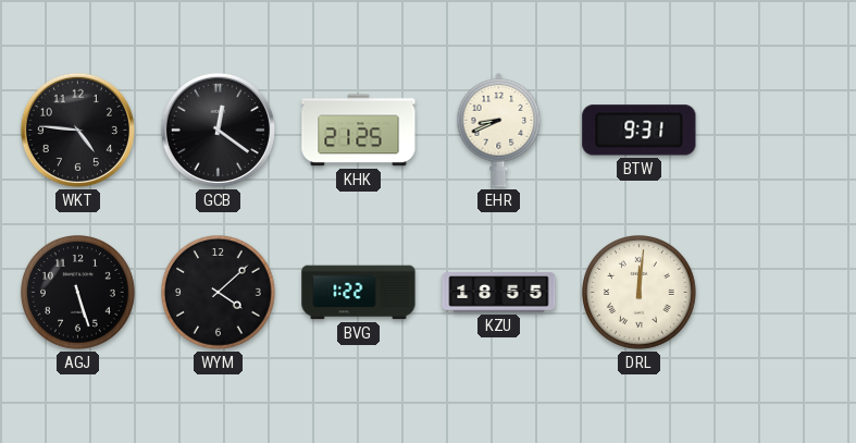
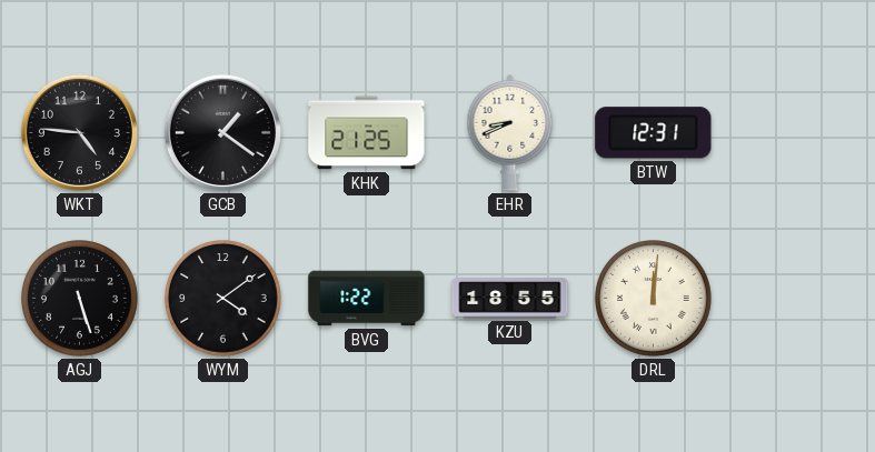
GCB: 12:21 -> 1:21 (222, 132)
BTW: 9:31 -> 12:31 (654, 133)
WYM: 4:08 -> 4:09 (223, 299)
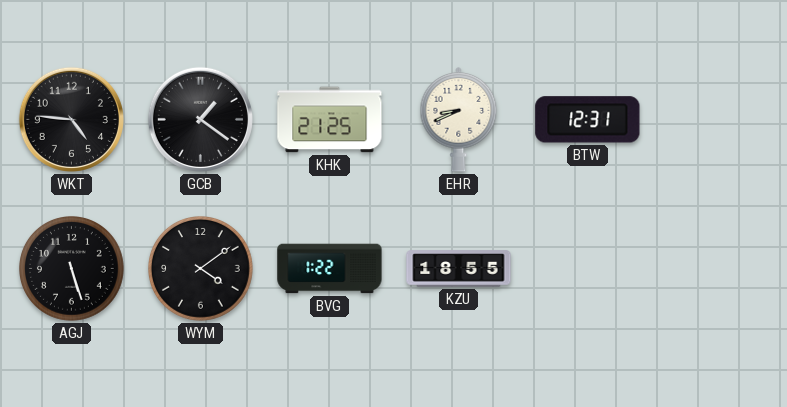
DRL: 12:01 -> none (654, 299)
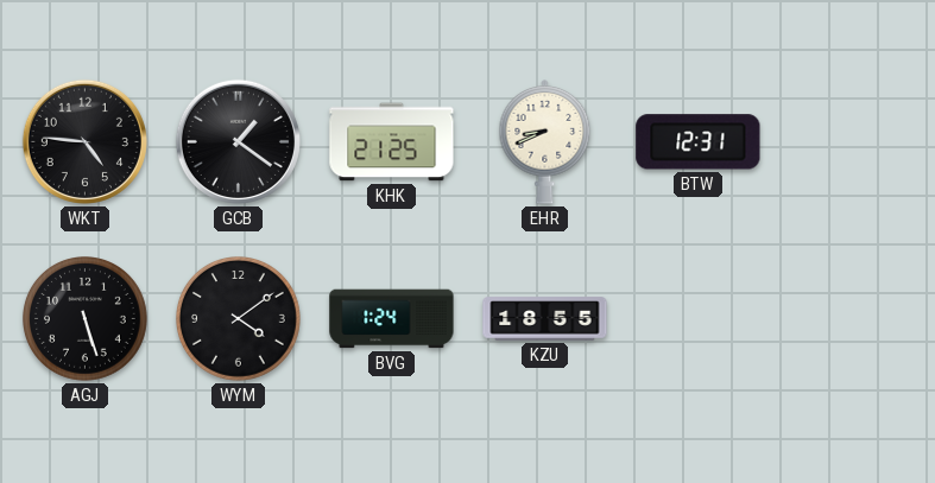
BVG: 1:22 -> 1:24 (392, 319)
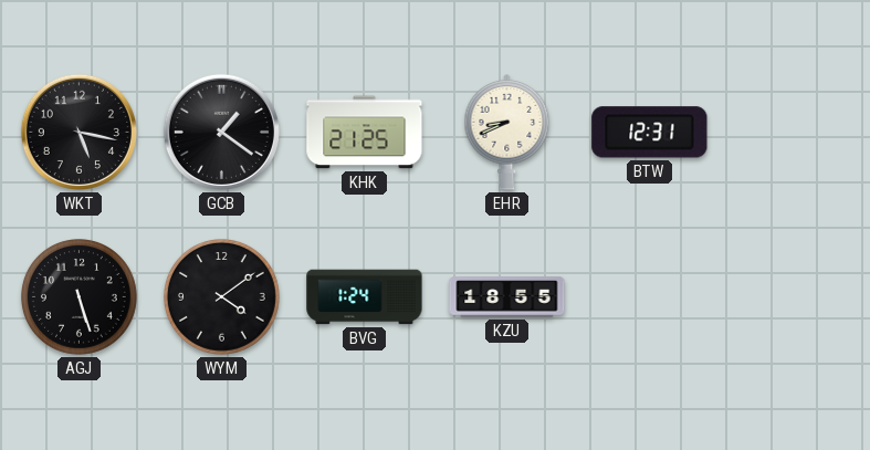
WKT: 4:46 -> 5:17 (78, 132)
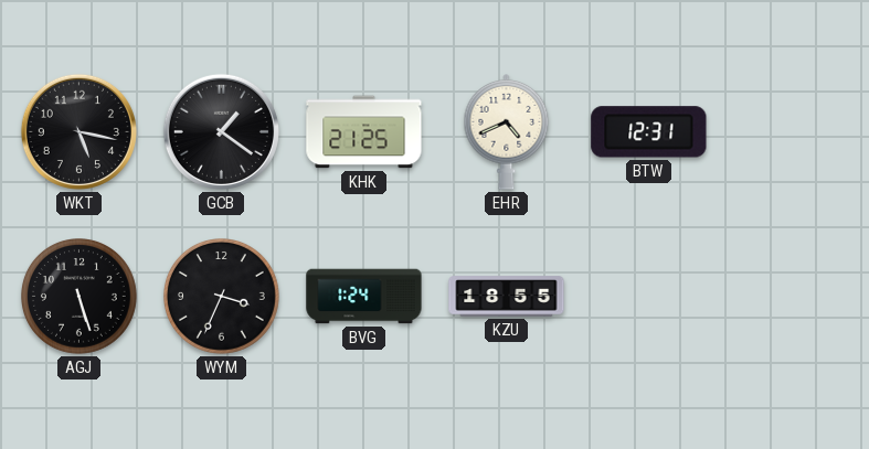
EHR: 8:41 -> 4:41 (507, 132)
WYM: 4:09 -> 3:34 (222, 297)
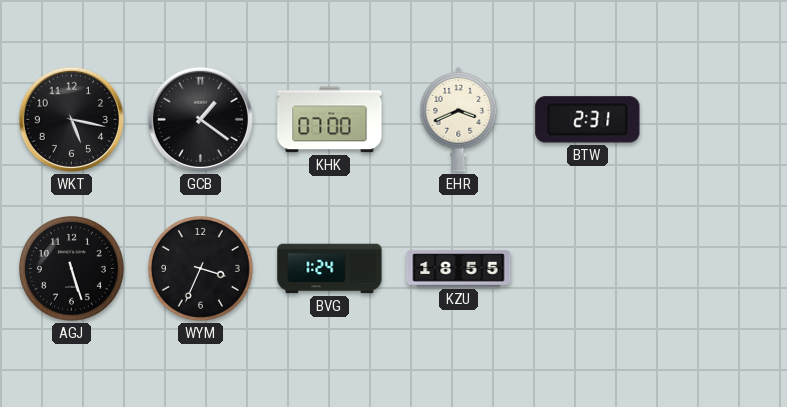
KHK: 21:25 -> 07:00 (330, 120)
EHR: 4:41 -> 3:41 (459, 120)
BTW: 12:31 -> 2:31 (588, 120)
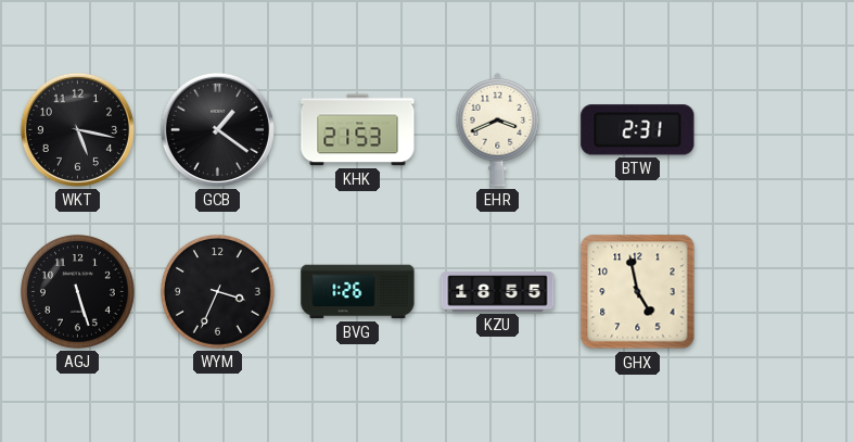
KHK: 07:00 -> 21:53 (358, 130)
BVG: 1:24 -> 1:26 (358, 292)
GHX: none -> 4:58 (638, 292)
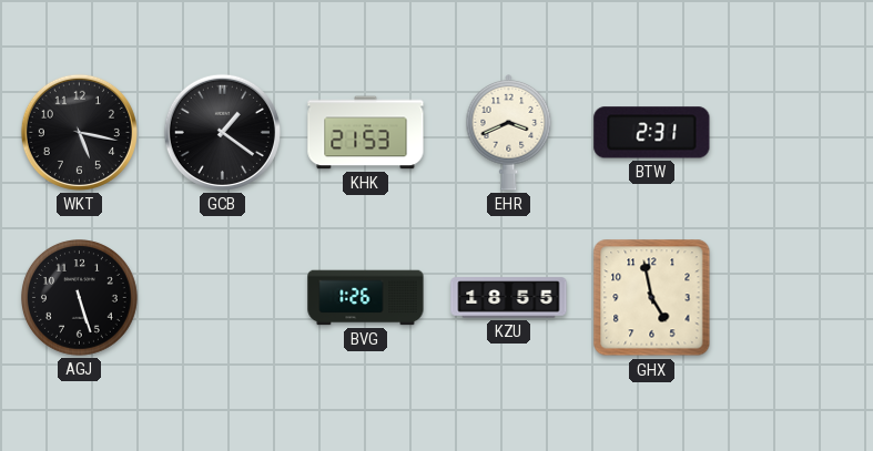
WYM: 3:34 -> none (218, 292)
